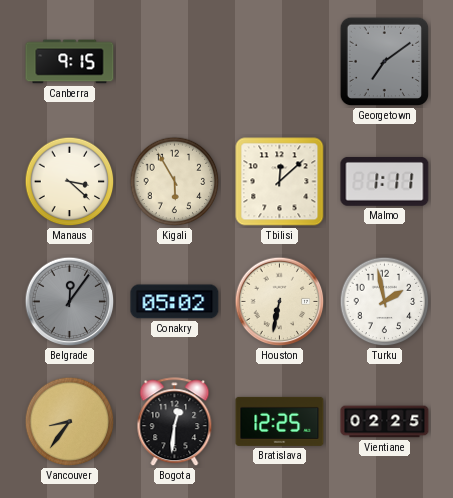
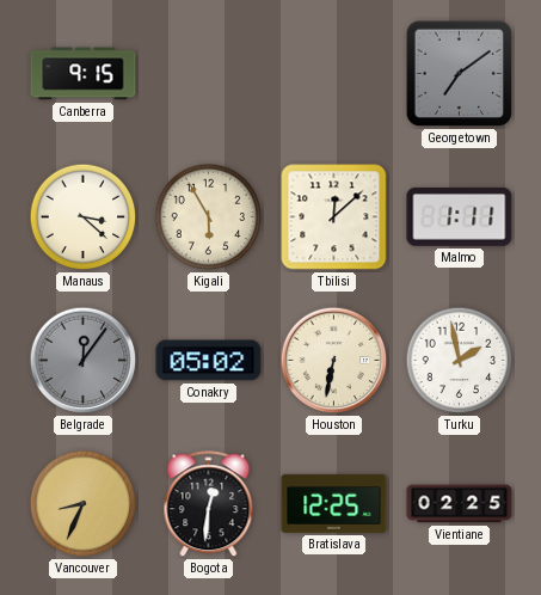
Vancouver: 8:36 -> 8:34 (84, 504)
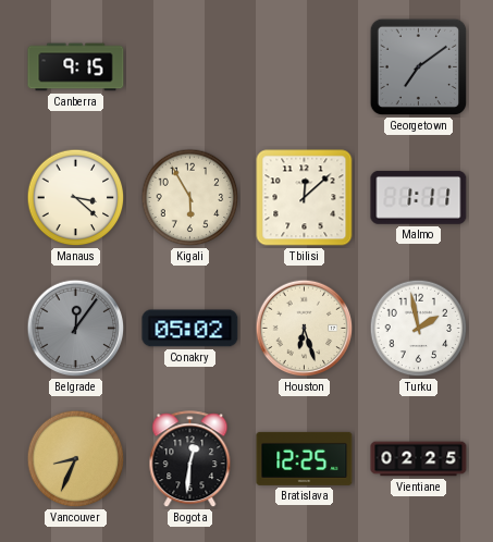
Houston: 6:32 -> 6:27 (305, 329)
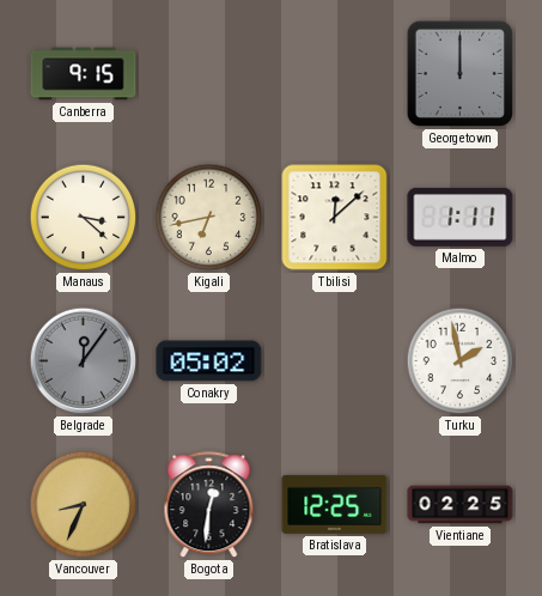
Georgetown: 7:09 -> 12:00 (461, 74)
Kigali: 5:55 -> 6:43 (209, 218)
Houston: 6:27 -> none (305, 329)
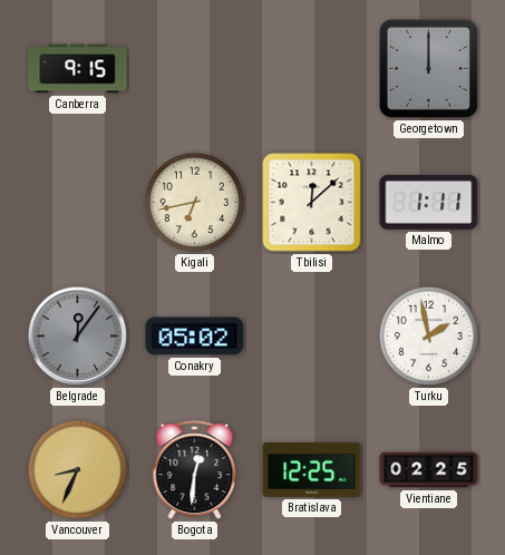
Manaus: 3:22 -> none (84, 218)
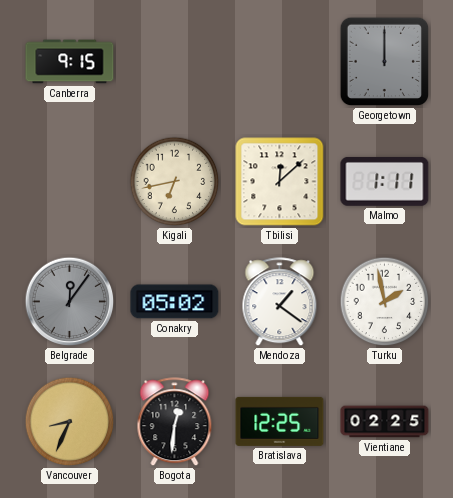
Mendoza: none -> 1:21 (280, 302)
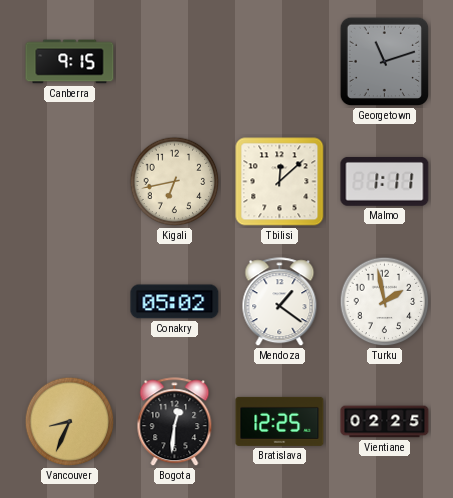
Georgetown: 12:00 -> 11:12 (385, 62)
Belgrade: 12:06 -> none (70, 302)
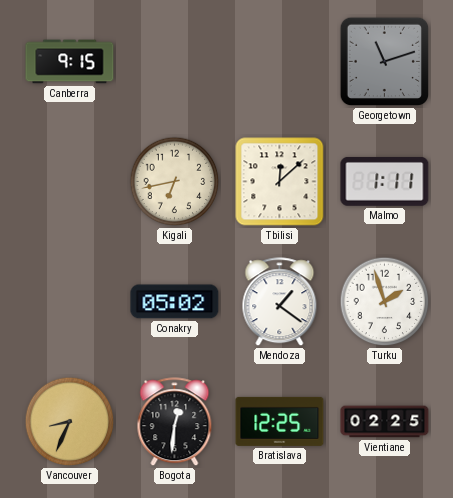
Turku: 1:58 -> 1:57 (385, 302)
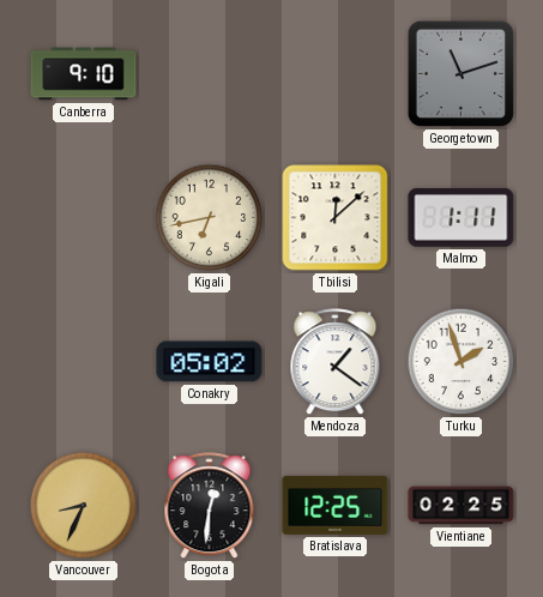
Canberra: 9:15 -> 9:10 (84, 74)
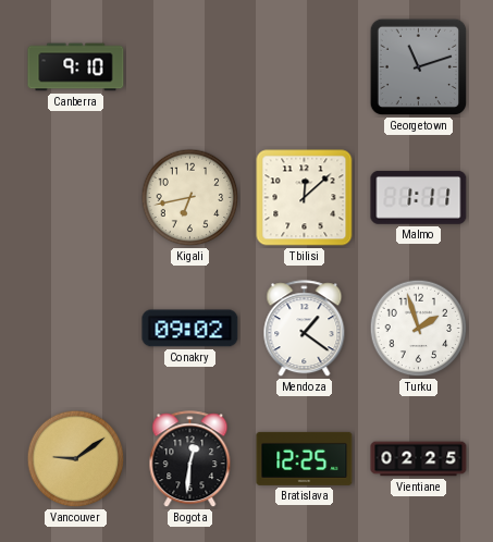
Conakry: 05:02 -> 09:02 (190, 329)
Vancouver: 8:34 -> 9:09 (76, 459)
